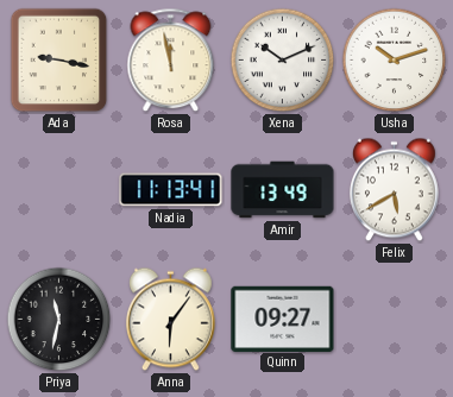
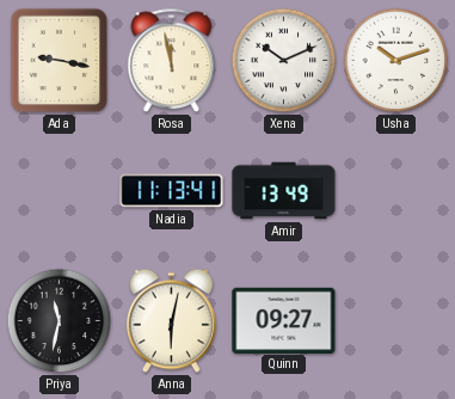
Felix: 5:40 -> none (394, 190)
Anna: 6:06 -> 6:02 (171, 321)
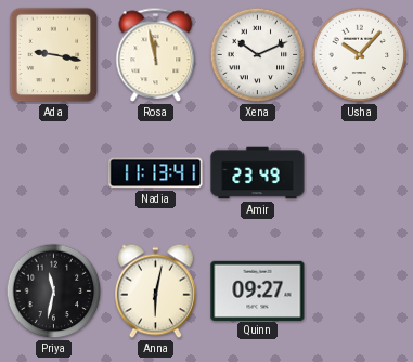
Usha: 10:12 -> 10:07 (360, 55)
Amir: 13:49 -> 23:49 (258, 173)
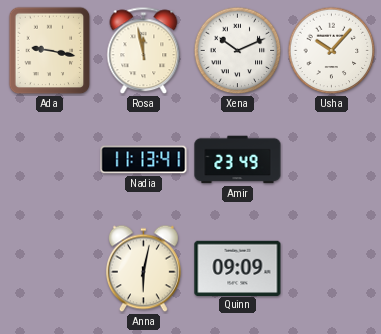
Priya: 11:32 -> none (54, 292)
Quinn: 09:27 -> 09:09 (238, 268)
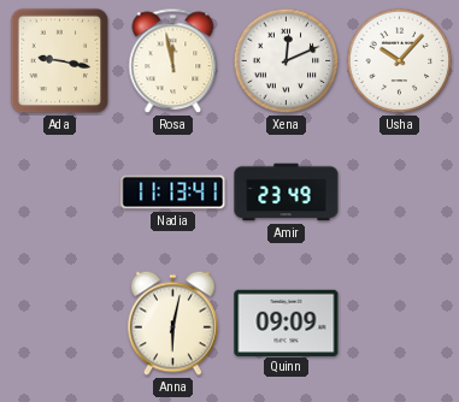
Xena: 10:11 -> 12:11 (287, 61)
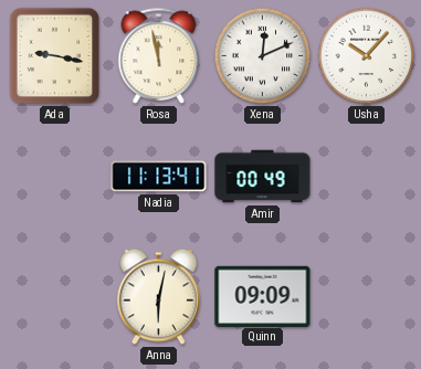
Amir: 23:49 -> 00:49 (263, 177)
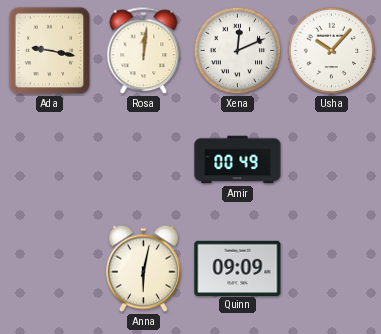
Rosa: 11:58 -> 12:01 (144, 51)
Nadia: 11:13 -> none (159, 177)
